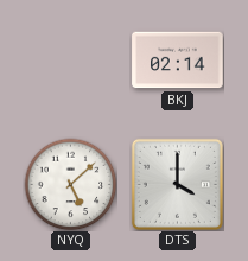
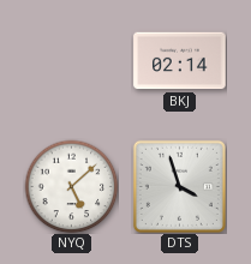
DTS: 4:00 -> 3:57 (179, 186)
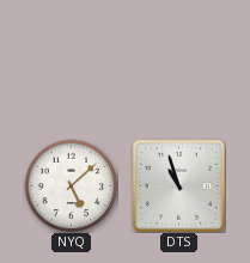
BKJ: 02:14 -> none (180, 61)
DTS: 3:57 -> 10:57 (178, 185)
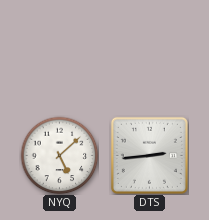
DTS: 10:57 -> 2:44 (149, 155)
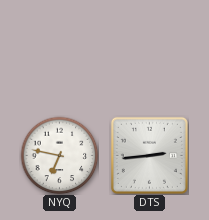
NYQ: 5:08 -> 6:47 (59, 155)
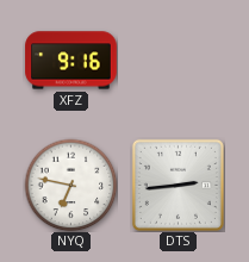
XFZ: none -> 9:16 (71, 61)
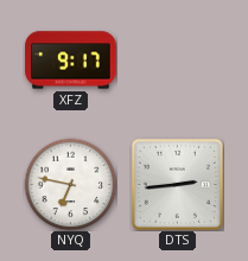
XFZ: 9:16 -> 9:17 (71, 61)
